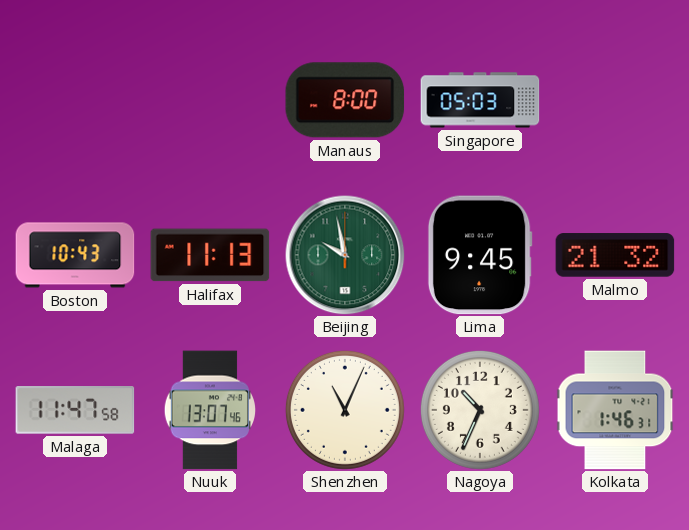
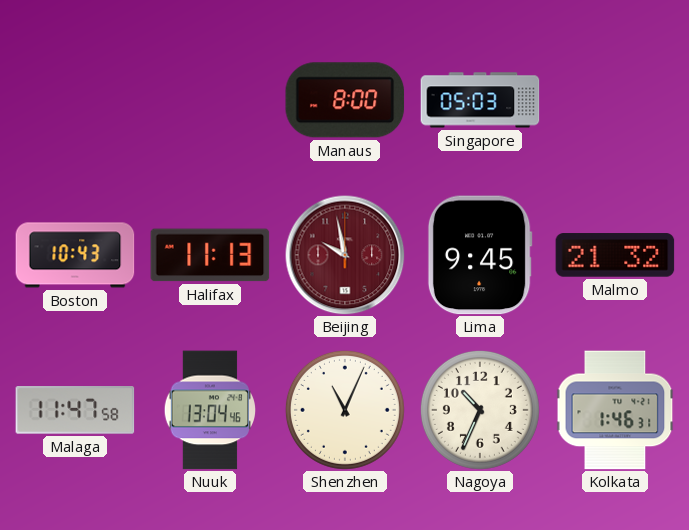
Beijing dial: green -> burgundy (345, 255)
Nuuk: 13:07 -> 13:04 (209, 410)
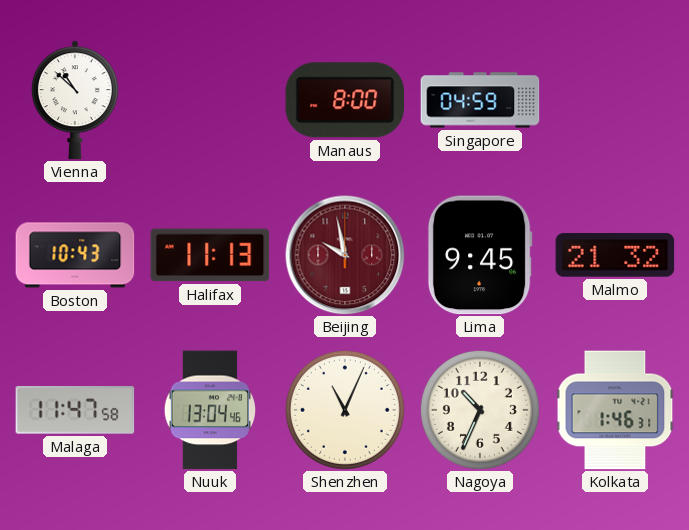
Vienna: none -> 10:52 (75, 100)
Singapore: 05:03 -> 04:59 (480, 100)
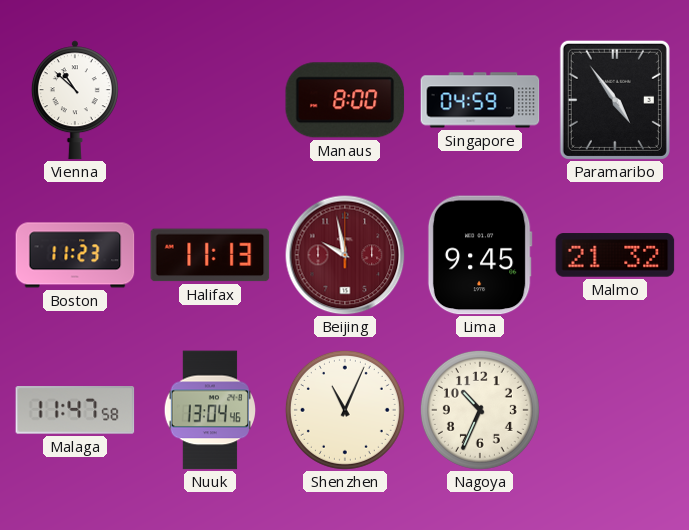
Paramaribo: none -> 4:54 (615, 100)
Boston: 10:43 -> 11:23 (75, 255)
Kolkata: 1:46 -> none (615, 410)
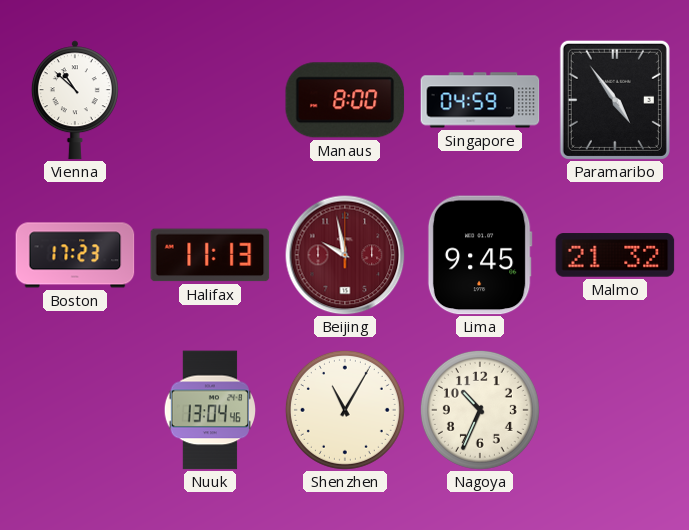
Boston: 11:23 -> 17:23 (75, 255)
Malaga: 11:47 -> none (75, 411)
Shenzhen: 11:04 -> 11:05 (345, 410)
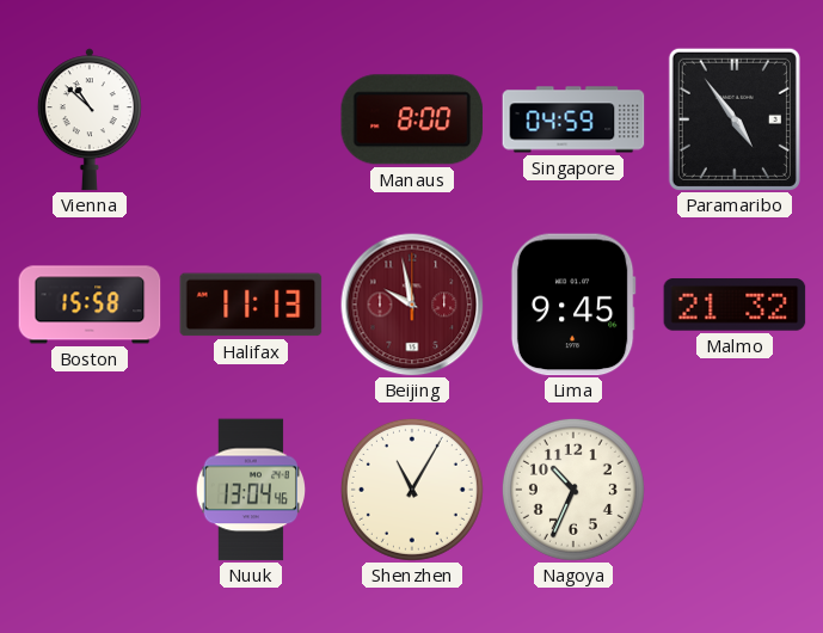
Boston: 17:23 -> 15:58 (90, 305)
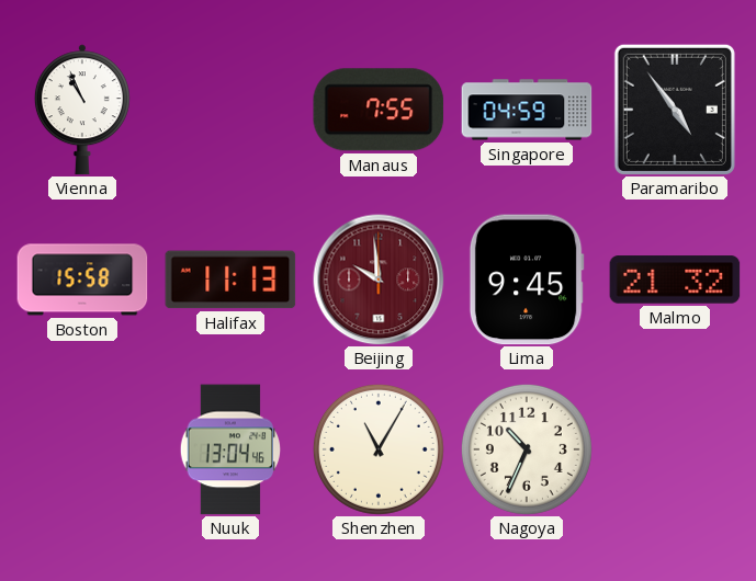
Vienna: 10:52 -> 10:56 (82, 110)
Manaus: 8:00 -> 7:55 (379, 110)
Beijing: 9:58 -> 9:59 (379, 280)
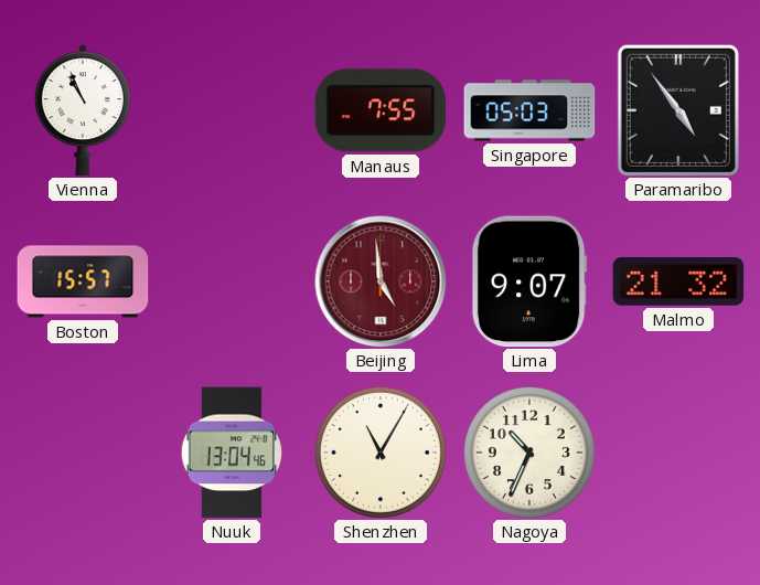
Singapore: 04:59 -> 05:03 (529, 110)
Boston: 15:58 -> 15:57 (83, 281)
Halifax: 11:13 -> none (230, 280)
Beijing: 9:59 -> 4:59 (381, 281)
Lima: 9:45 -> 9:07 (529, 281)
